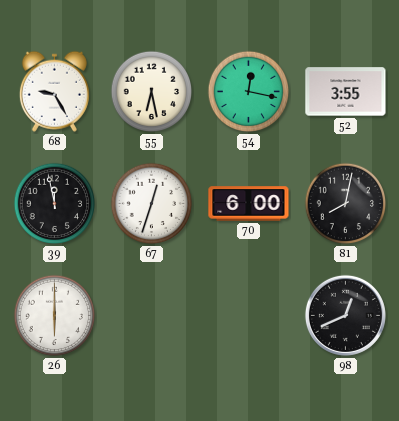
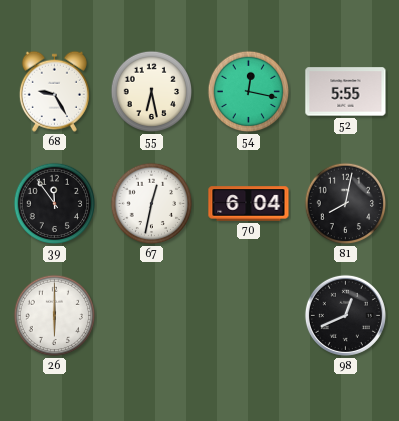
52: 3:55 -> 5:55 (346, 92)
39: 11:58 -> 11:54 (55, 204)
67: 12:33 -> 12:32 (152, 204)
70: 6:00 -> 6:04 (249, 204)
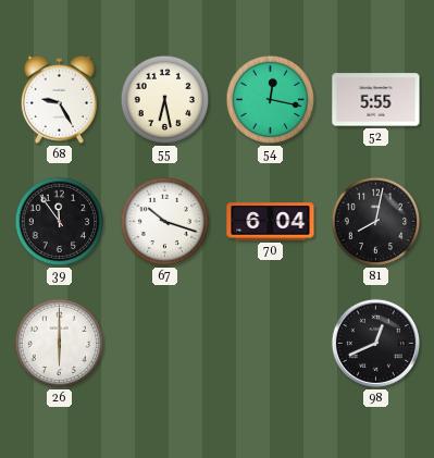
67: 12:32 -> 10:18 (165, 222)
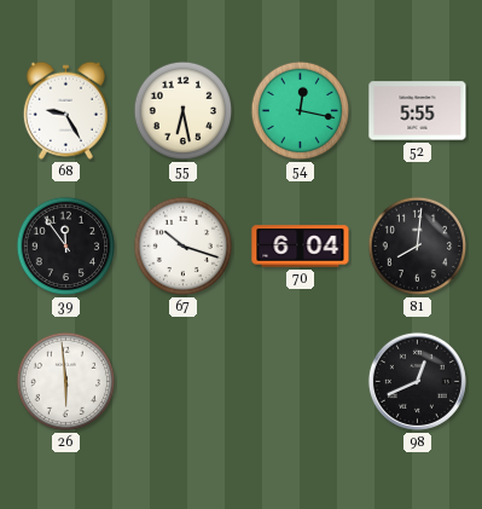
81: 8:02 -> 8:01 (418, 247)
26: 6:00 -> 5:59 (66, 382)
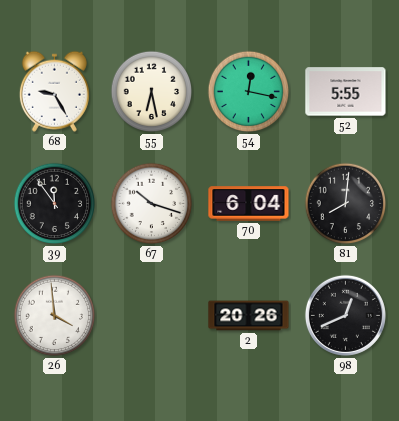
26: 5:59 -> 3:59 (55, 316)
2: none -> 20:26 (249, 316)
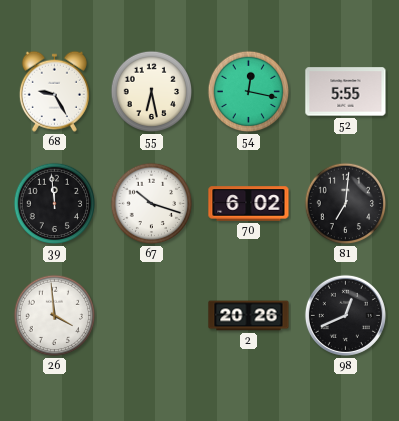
39: 11:54 -> 11:59 (55, 204)
70: 6:04 -> 6:02 (249, 204)
81: 8:01 -> 7:01 (346, 204)
